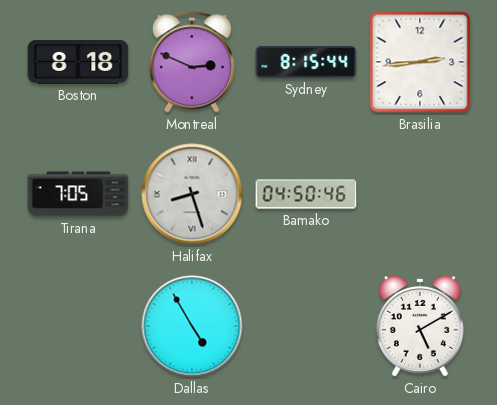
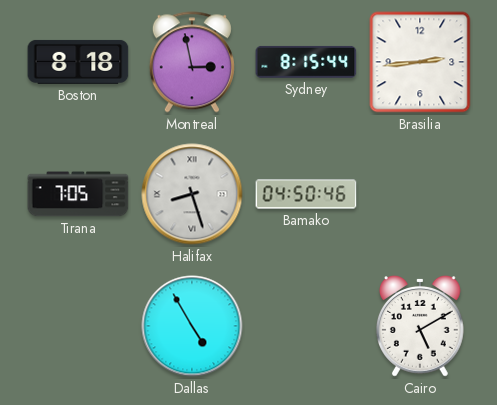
Montreal: 2:49 -> 2:58 (192, 62)
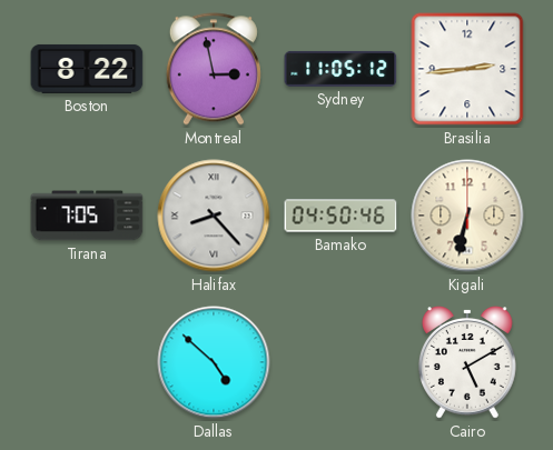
Boston: 8:18 -> 8:22 (87, 69)
Sydney: 8:15 -> 11:05 (340, 69)
Halifax: 8:27 -> 8:23 (214, 216)
Kigali: none -> 6:32 (467, 216)
Dallas: 4:55 -> 4:52 (214, 362)
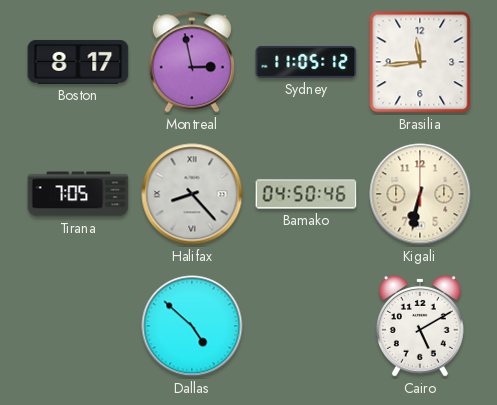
Boston: 8:22 -> 8:17 (78, 62)
Brasilia: 2:44 -> 11:44 (420, 62)
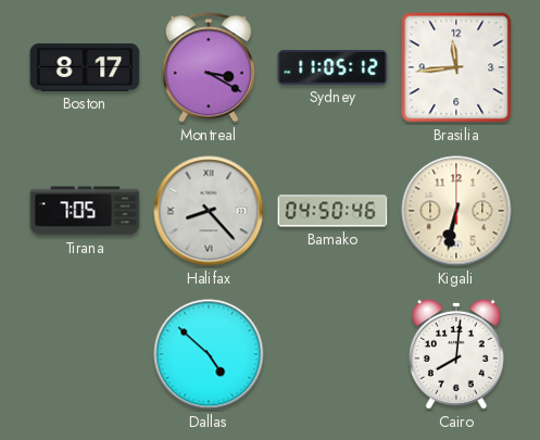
Montreal: 2:58 -> 3:20 (209, 67)
Cairo: 5:10 -> 8:01 (456, 355)
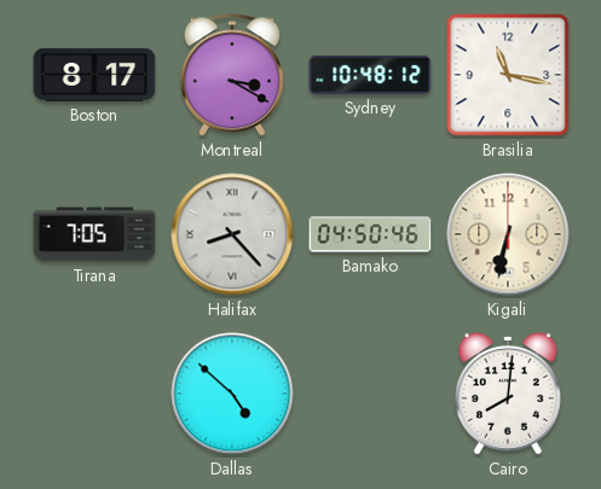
Sydney: 11:05 -> 10:48 (370, 75)
Brasilia: 11:44 -> 11:17 (508, 75)
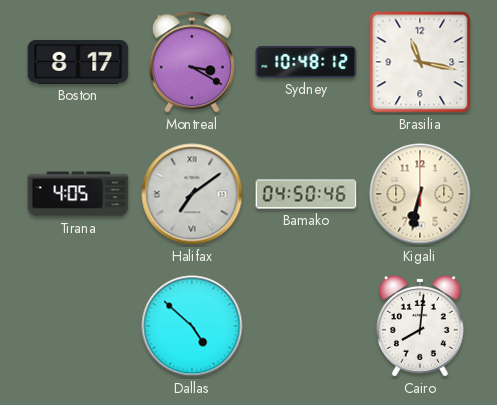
Tirana: 7:05 -> 4:05 (78, 194)
Halifax: 8:23 -> 7:09 (192, 194)
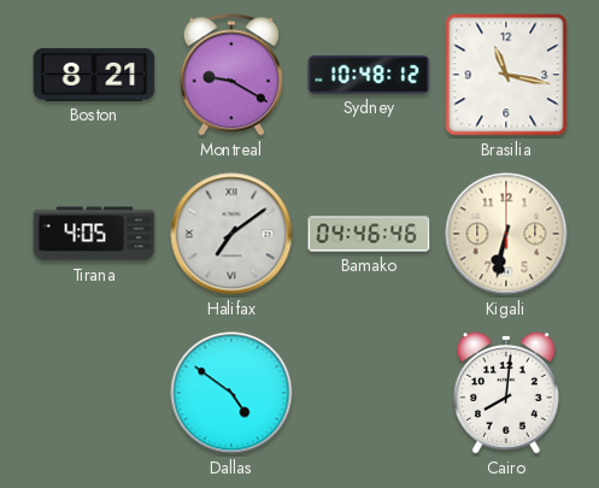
Boston: 8:17 -> 8:21 (94, 75)
Montreal: 3:20 -> 9:20 (231, 75)
Bamako: 04:50 -> 04:46 (369, 234)
Dallas: 4:52 -> 4:51 (231, 393)
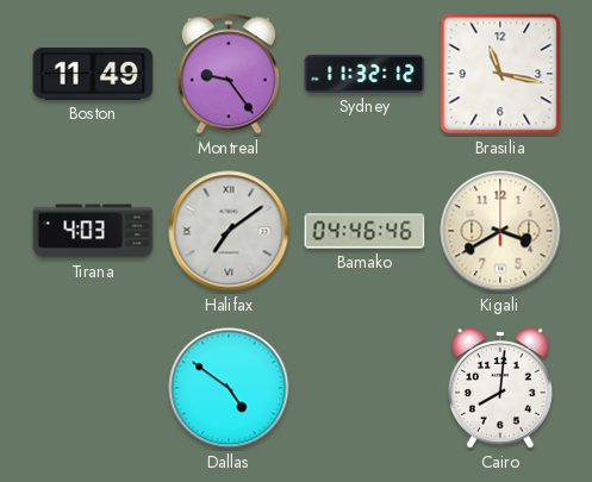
Boston: 8:21 -> 11:49 (93, 74)
Montreal: 9:20 -> 9:24 (229, 74)
Sydney: 10:48 -> 11:32 (364, 74)
Tirana: 4:05 -> 4:03 (93, 231)
Kigali: 6:32 -> 3:40 (500, 231)
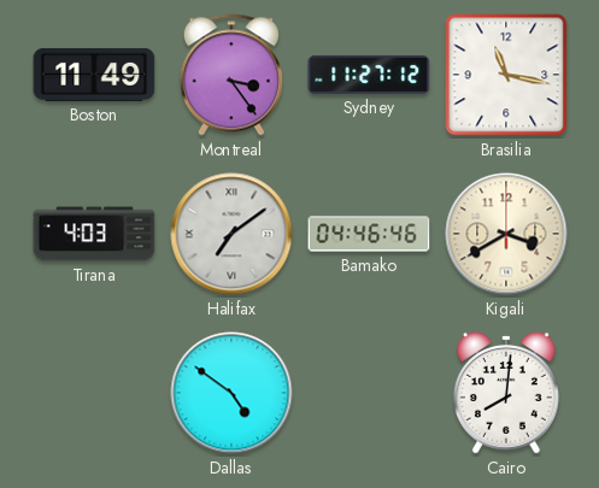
Montreal: 9:24 -> 3:24 (231, 75)
Sydney: 11:32 -> 11:27 (369, 75)
